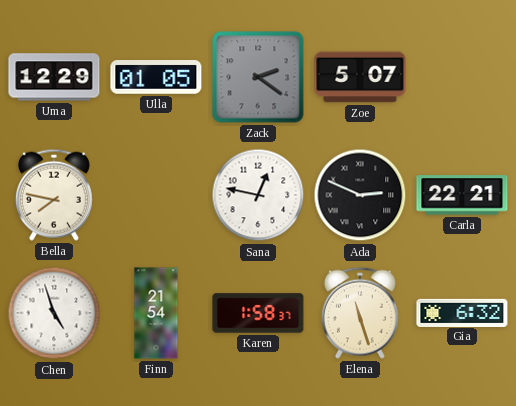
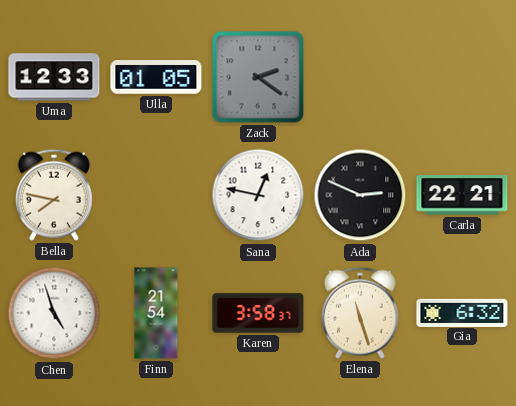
Uma: 12:29 -> 12:33 (54, 77)
Zoe: 5:07 -> none (360, 77)
Karen: 1:58 -> 3:58 (258, 313)
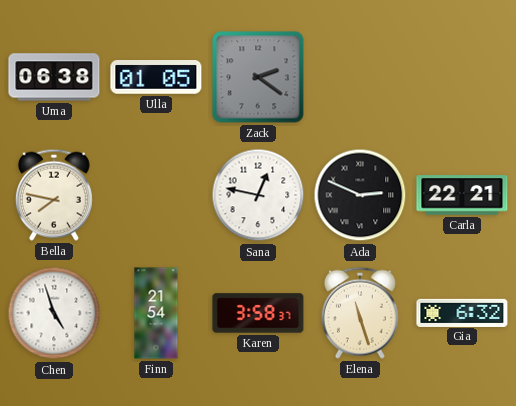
Uma: 12:33 -> 06:38 (54, 77)
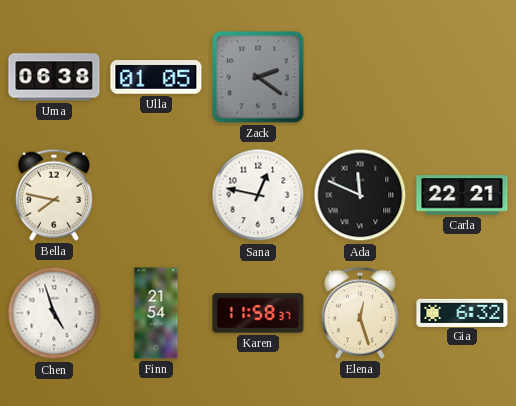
Ada: 2:49 -> 11:49 (360, 195)
Karen: 3:58 -> 11:58 (258, 313)
Elena: 11:27 -> 12:27 (360, 313)
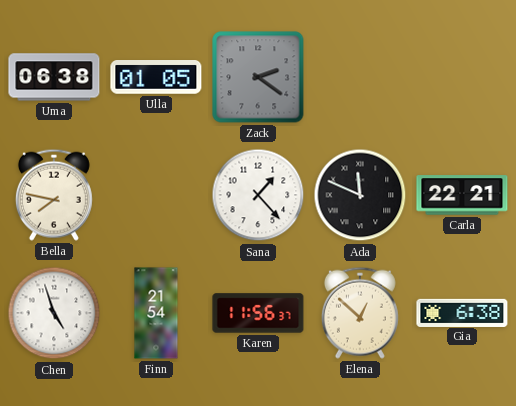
Sana: 12:47 -> 1:23 (258, 195)
Karen: 11:58 -> 11:56 (258, 313)
Elena: 12:27 -> 12:52 (360, 313)
Gia: 6:32 -> 6:38 (462, 312)
